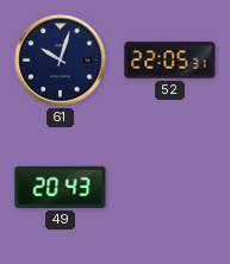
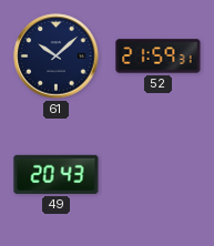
61: 10:03 -> 10:08 (57, 57)
52: 22:05 -> 21:59 (159, 57)
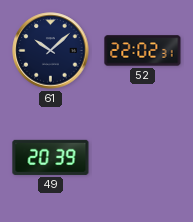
52: 21:59 -> 22:02 (143, 51)
49: 20:43 -> 20:39 (51, 157)
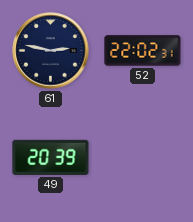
61: 10:08 -> 2:47 (51, 51)
